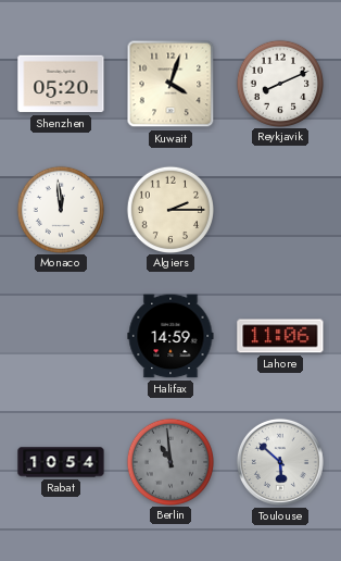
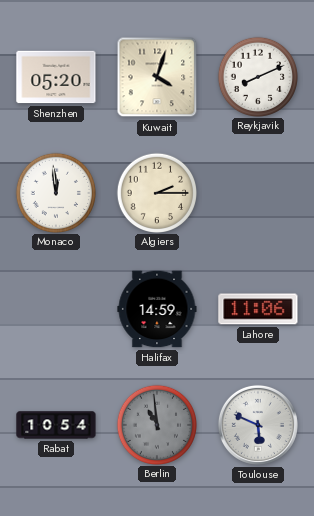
Toulouse: 5:52 -> 5:49 (258, 425)
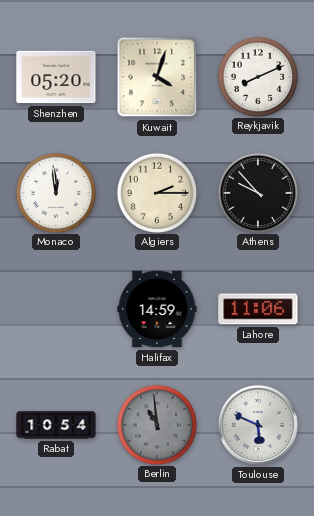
Athens: none -> 9:53 (257, 192)
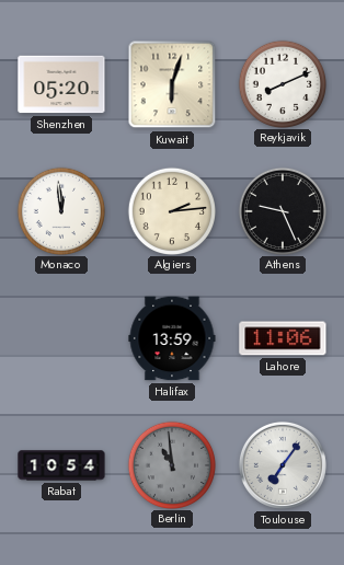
Kuwait: 4:03 -> 6:03 (172, 84)
Algiers: 2:15 -> 2:14 (171, 210)
Athens: 9:53 -> 9:26 (282, 210)
Halifax: 14:59 -> 13:59 (172, 338)
Toulouse: 5:49 -> 7:06 (283, 465)
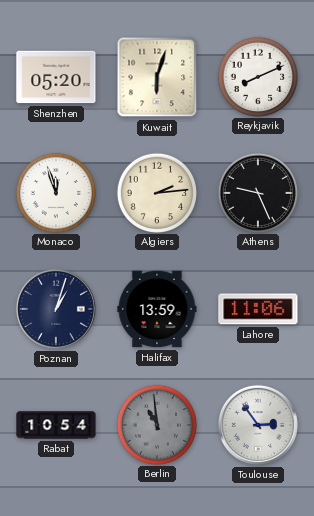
Monaco: 11:59 -> 11:57 (55, 192)
Poznan: none -> 1:03 (56, 309)
Toulouse: 7:06 -> 2:54 (258, 425)
